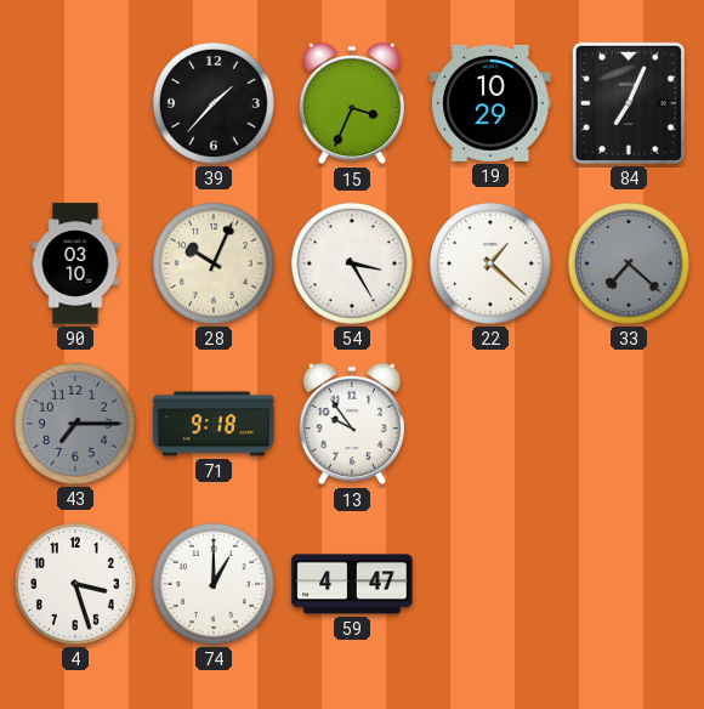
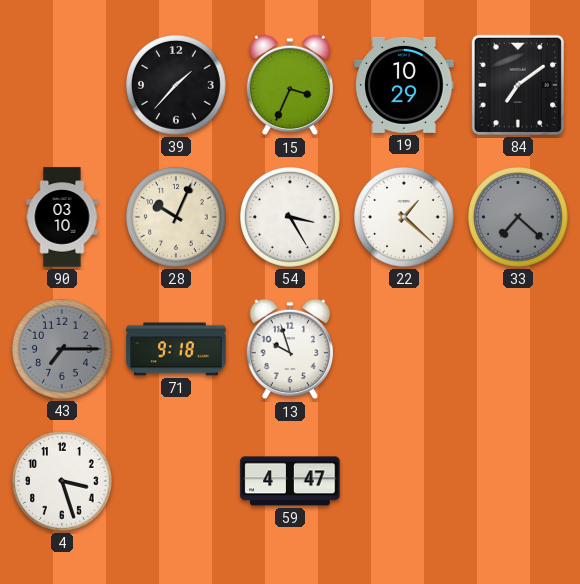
84: 7:04 -> 7:09 (518, 85)
13: 9:54 -> 9:57 (290, 349)
74: 1:00 -> none (215, 585)
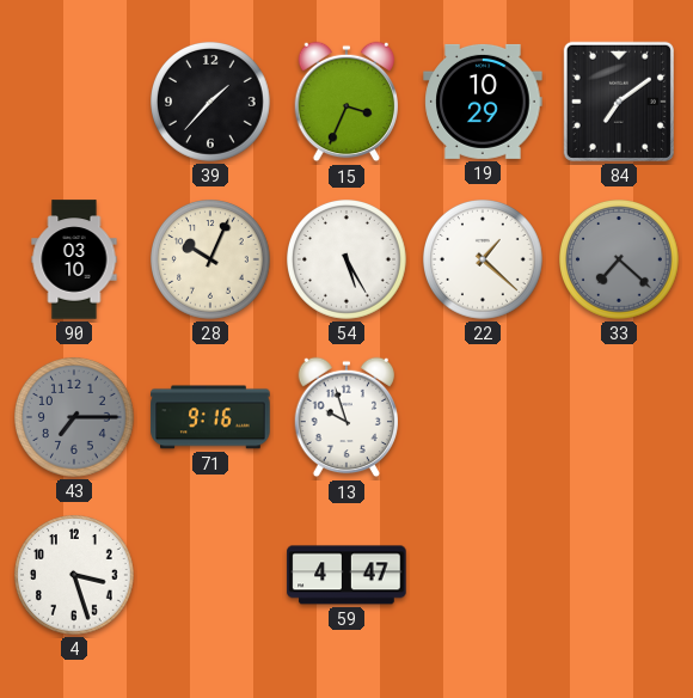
54: 3:25 -> 5:25 (348, 261)
71: 9:18 -> 9:16 (210, 417)
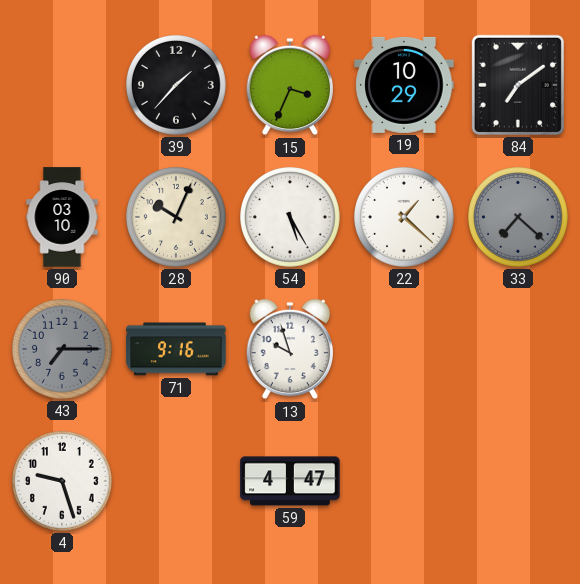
4: 3:27 -> 9:27 (63, 482)
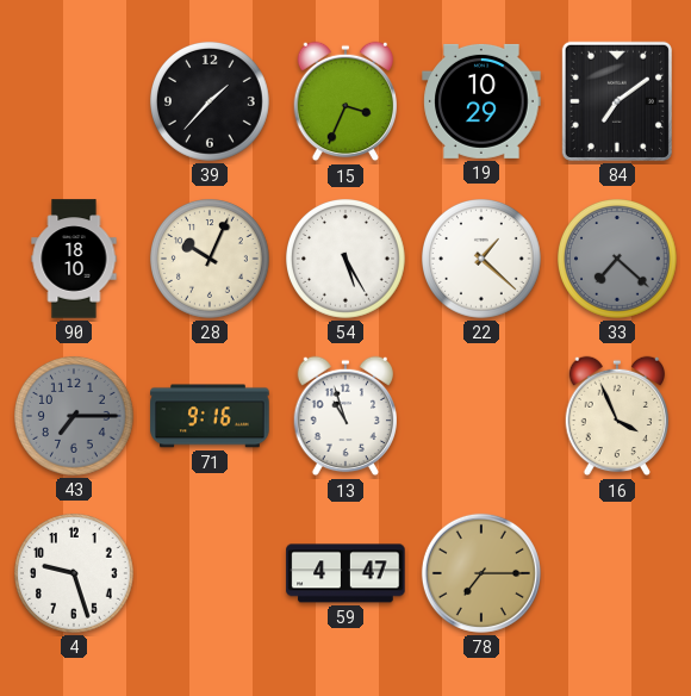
90: 03:10 -> 18:10 (74, 259)
13: 9:57 -> 10:57 (345, 416)
16: none -> 3:56 (617, 416)
78: none -> 7:15 (481, 573)
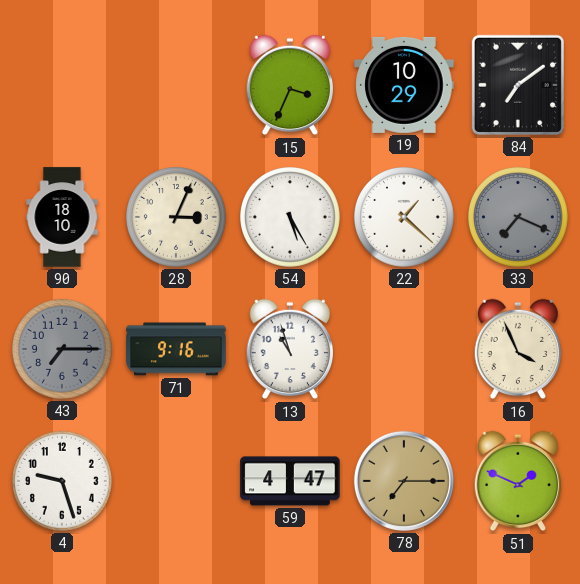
39: 1:37 -> none (211, 102)
28: 10:04 -> 3:04 (177, 218)
33: 7:22 -> 7:19 (519, 218)
51: none -> 1:49 (518, 481)
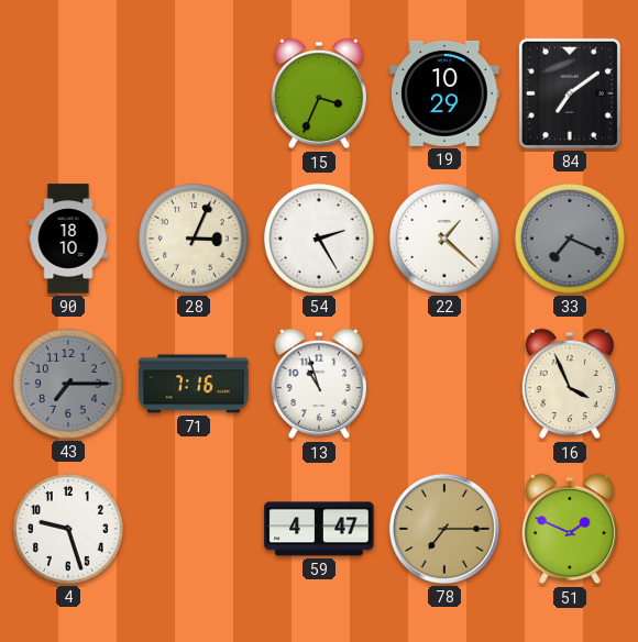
54: 5:25 -> 2:25 (320, 240)
71: 9:16 -> 7:16 (194, 384)
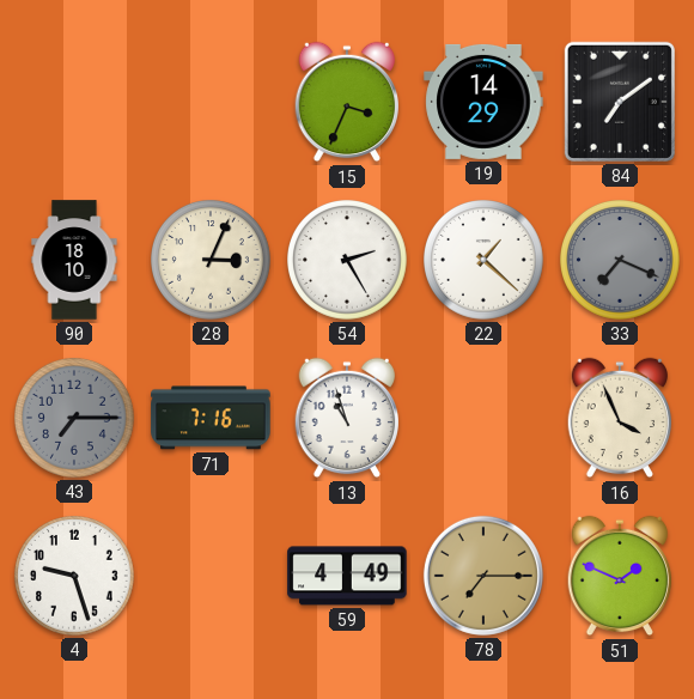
19: 10:29 -> 14:29 (483, 102)
59: 4:47 -> 4:49 (347, 576)
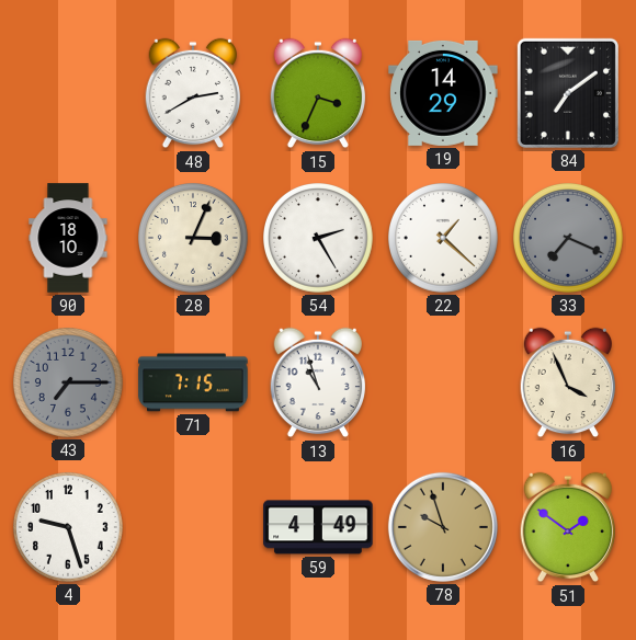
48: none -> 2:40 (193, 93)
71: 7:16 -> 7:15 (193, 382)
78: 7:15 -> 9:57 (443, 527)
51: 1:49 -> 1:51 (568, 527)
